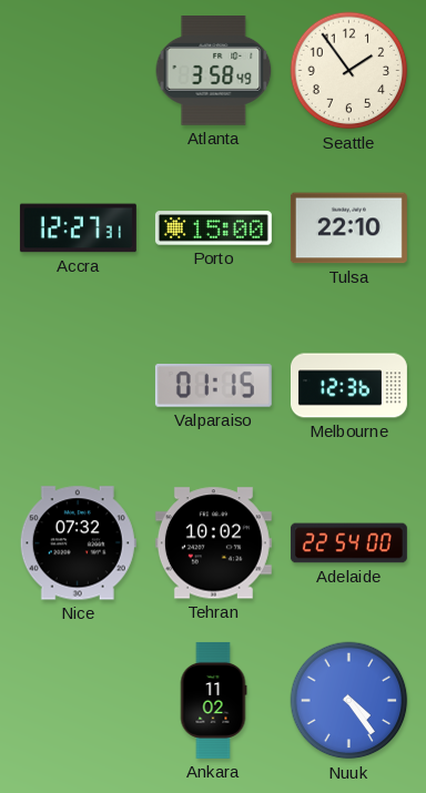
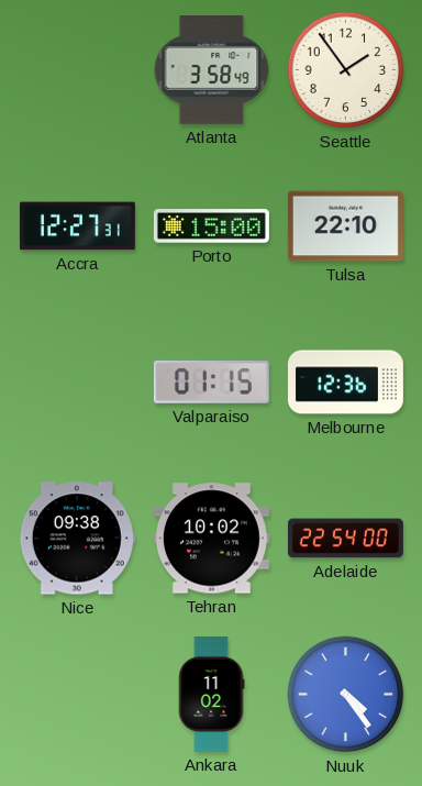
Nice: 07:32 -> 09:38 (77, 539)
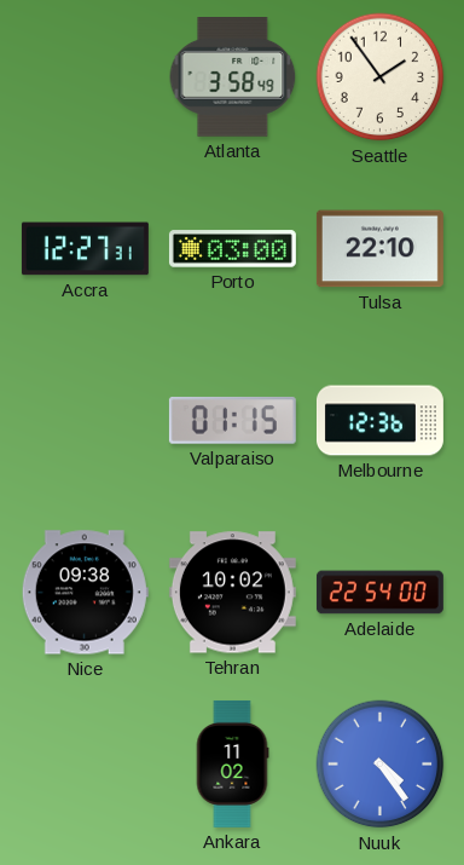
Porto: 15:00 -> 03:00 (232, 249)
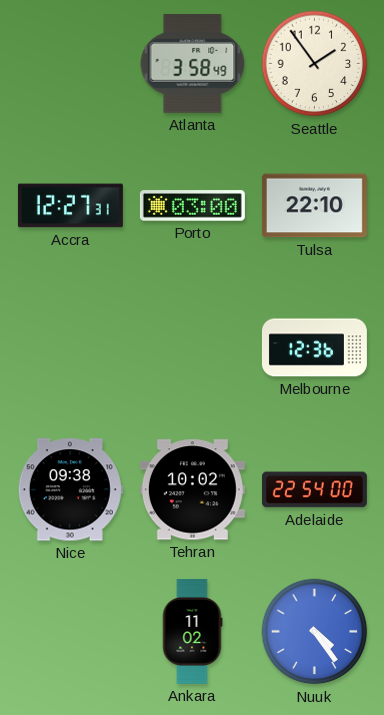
Valparaiso: 01:15 -> none (232, 420)
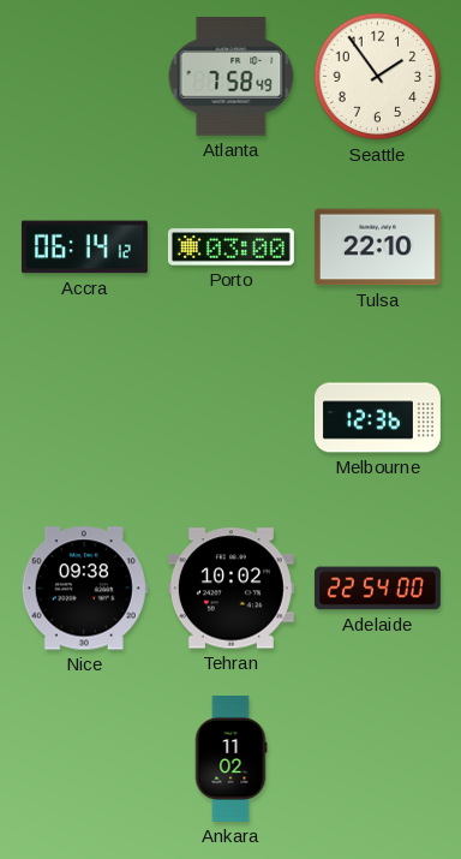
Atlanta: 3:58 -> 7:58 (232, 77)
Accra: 12:27 -> 06:14 (84, 247)
Nuuk: 4:24 -> none (315, 632)
